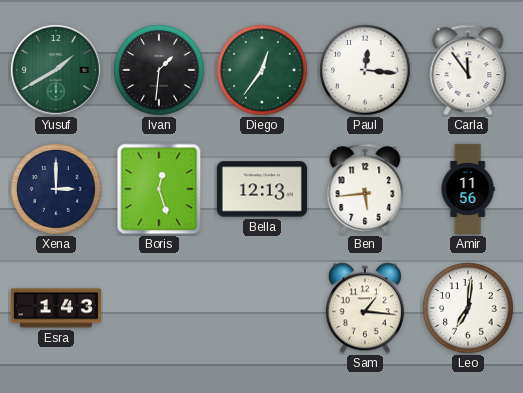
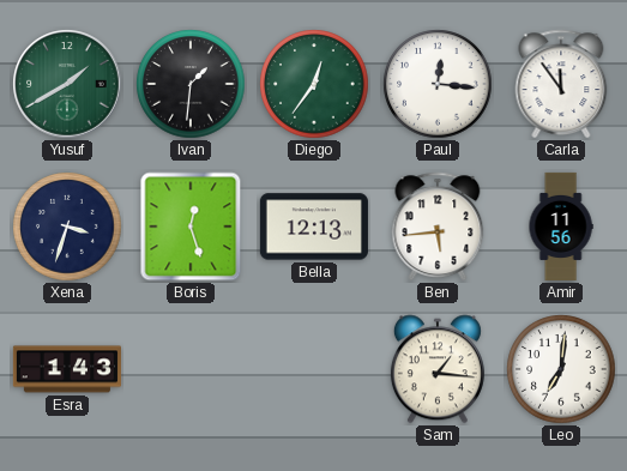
Xena: 3:00 -> 3:33 (67, 227)
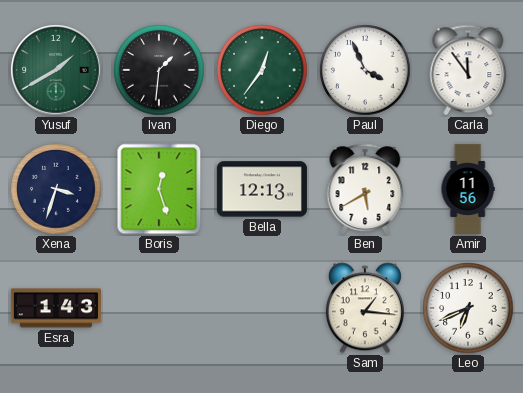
Paul: 12:16 -> 3:56 (365, 70)
Ben: 5:44 -> 5:40 (365, 189)
Leo: 7:01 -> 6:41 (468, 308)
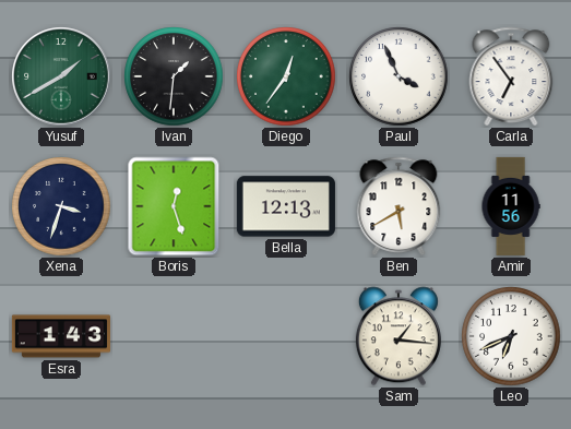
Carla: 11:54 -> 6:54 (511, 76)
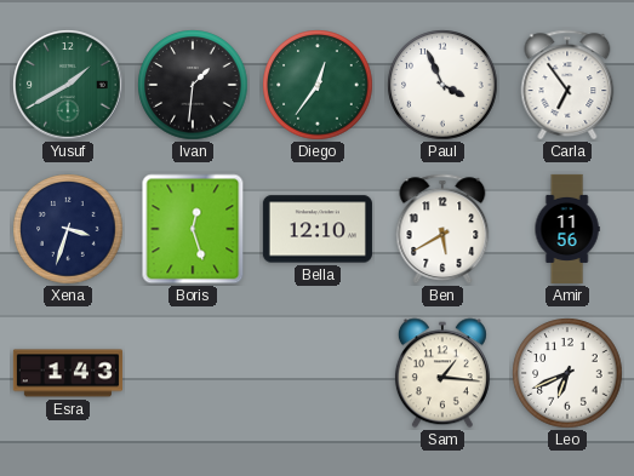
Bella: 12:13 -> 12:10 (318, 229)
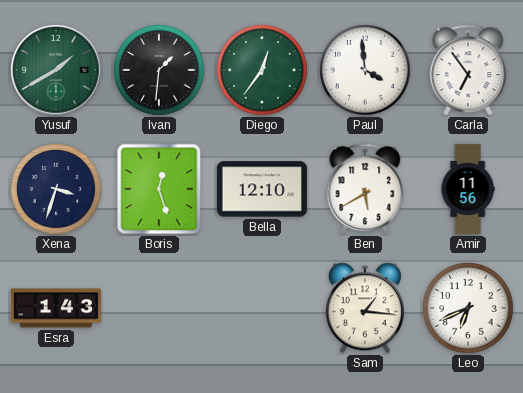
Paul: 3:56 -> 3:59 (365, 70)
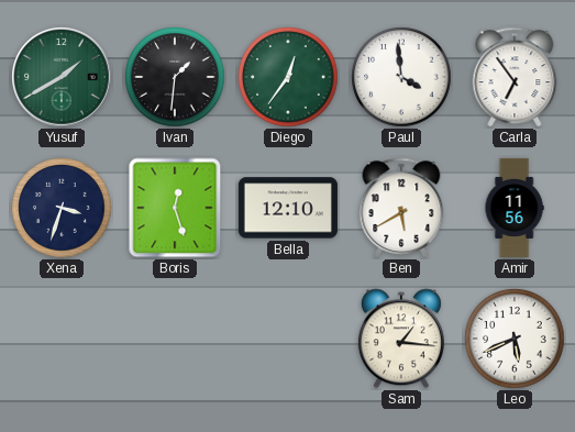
Esra: 1:43 -> none (56, 308)
Leo: 6:41 -> 5:41 (515, 339)
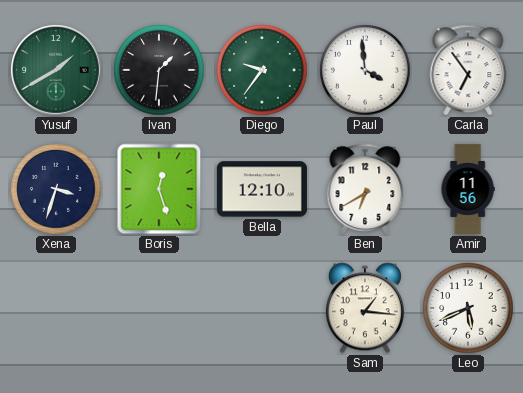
Diego: 12:36 -> 9:36 (262, 70)
Ben: 5:40 -> 6:40 (365, 189)
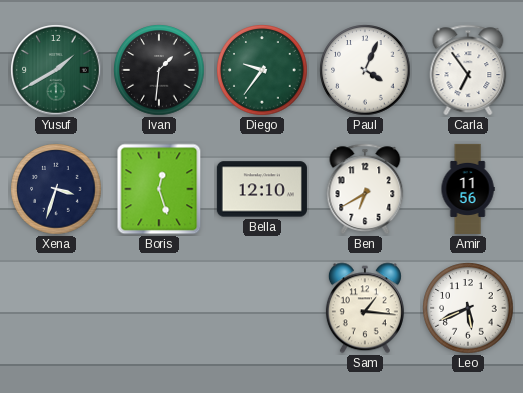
Paul: 3:59 -> 4:04 (365, 70)
